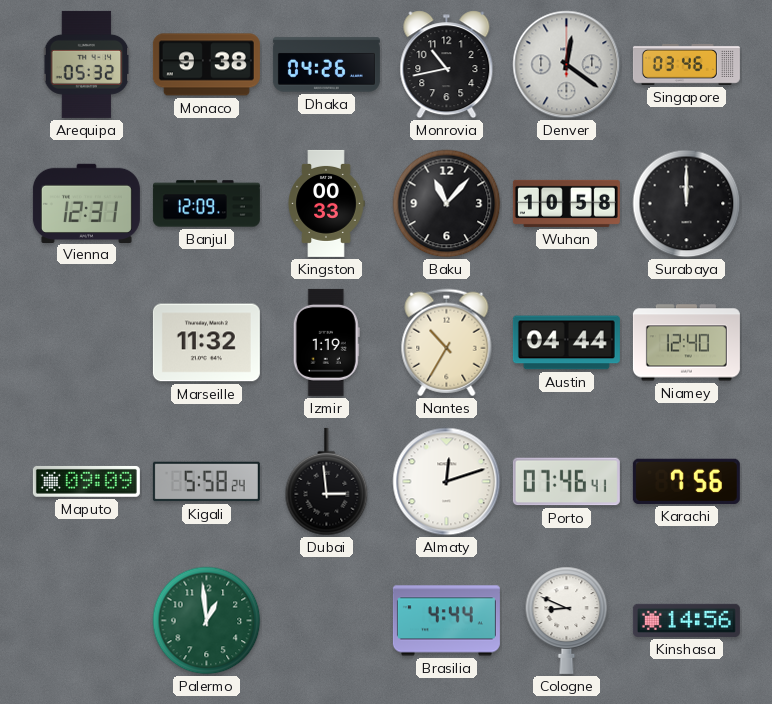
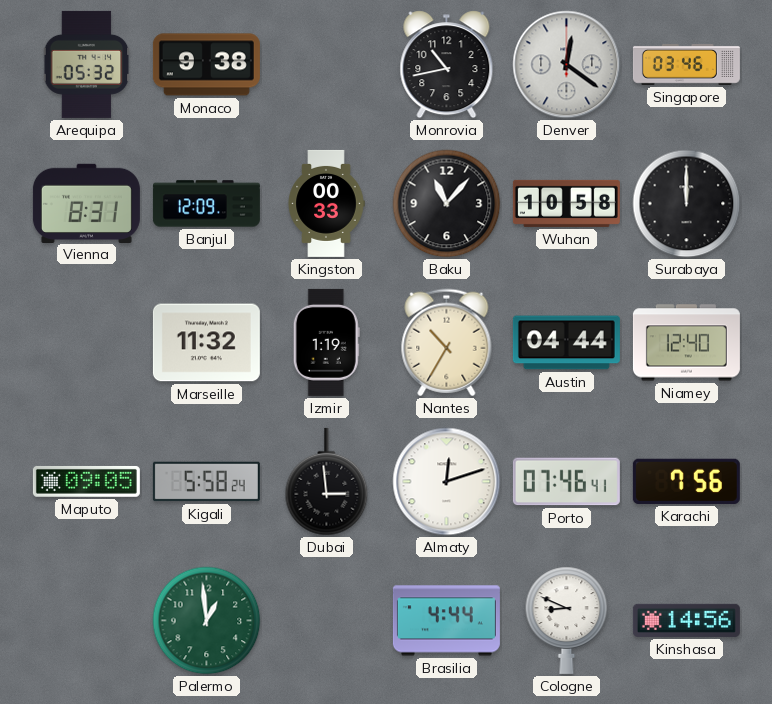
Dhaka: 04:26 -> none (326, 65)
Vienna: 12:31 -> 8:31 (86, 203)
Maputo: 09:09 -> 09:05 (86, 481)
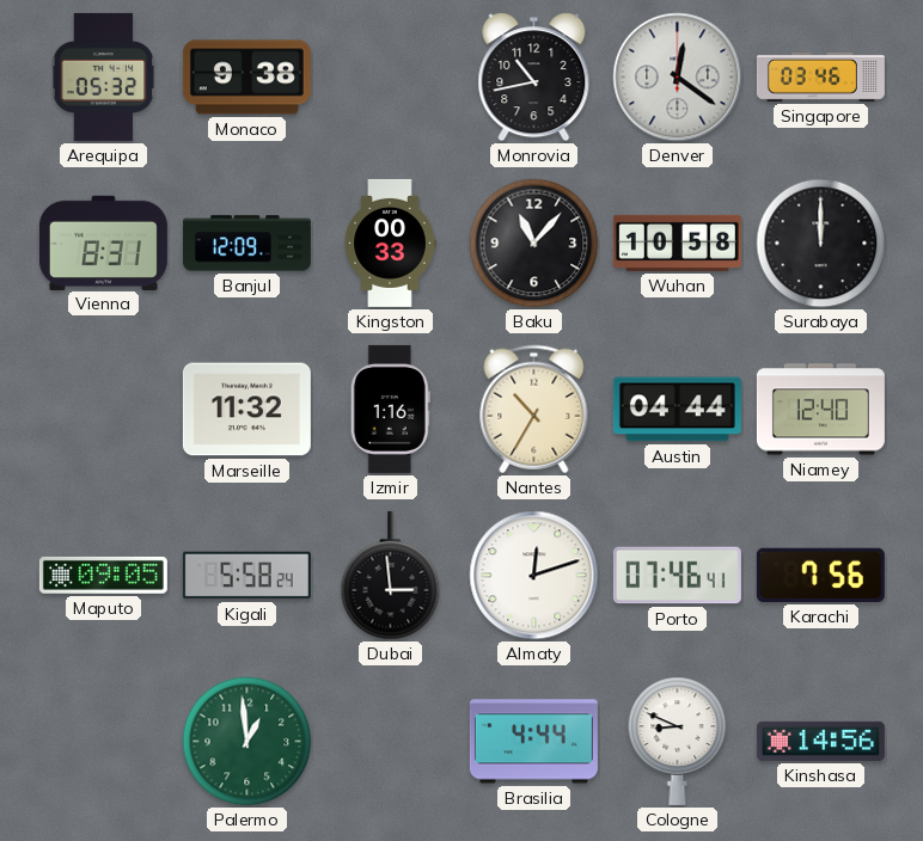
Izmir: 1:19 -> 1:16 (390, 409)
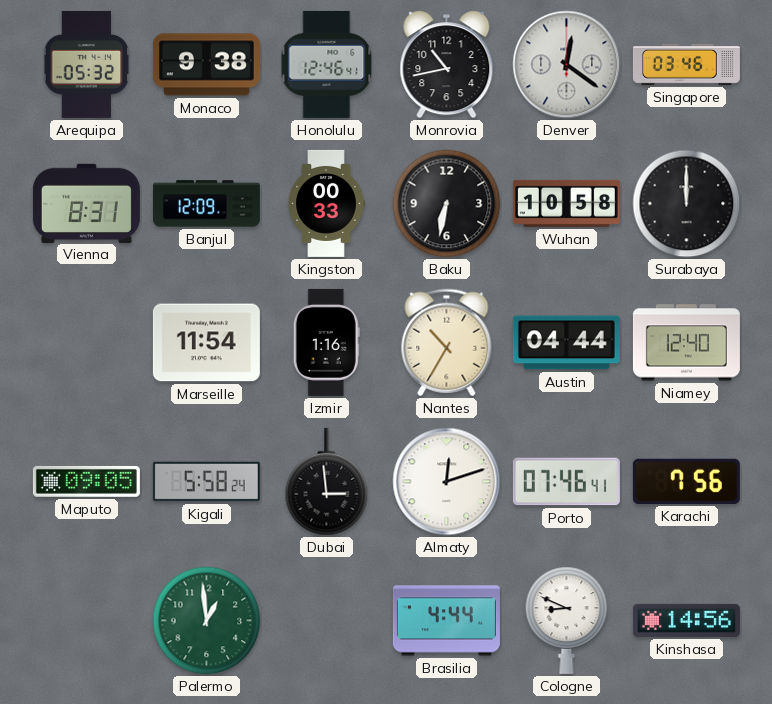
Honolulu: none -> 12:46 (327, 64)
Baku: 11:07 -> 6:32 (447, 204)
Marseille: 11:32 -> 11:54 (206, 343)
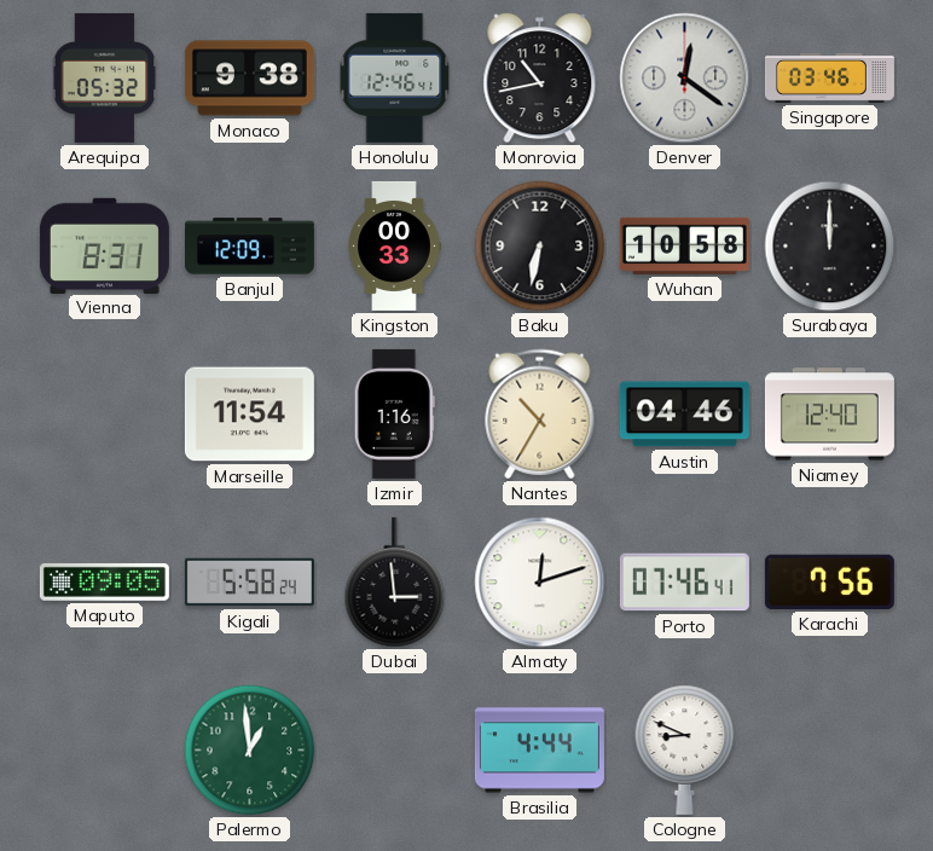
Austin: 04:44 -> 04:46 (684, 415)
Kinshasa: 14:56 -> none (686, 620)
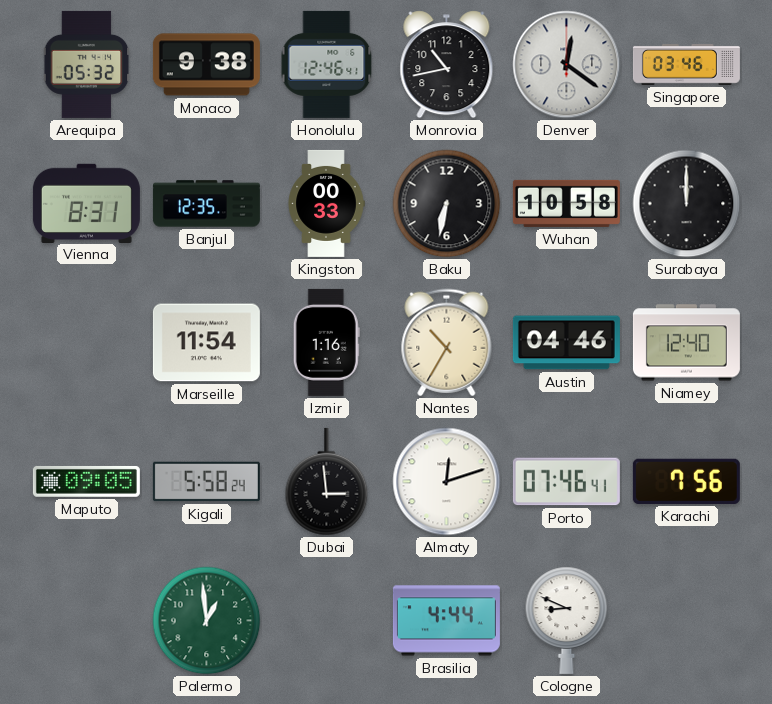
Banjul: 12:09 -> 12:35 (206, 204)
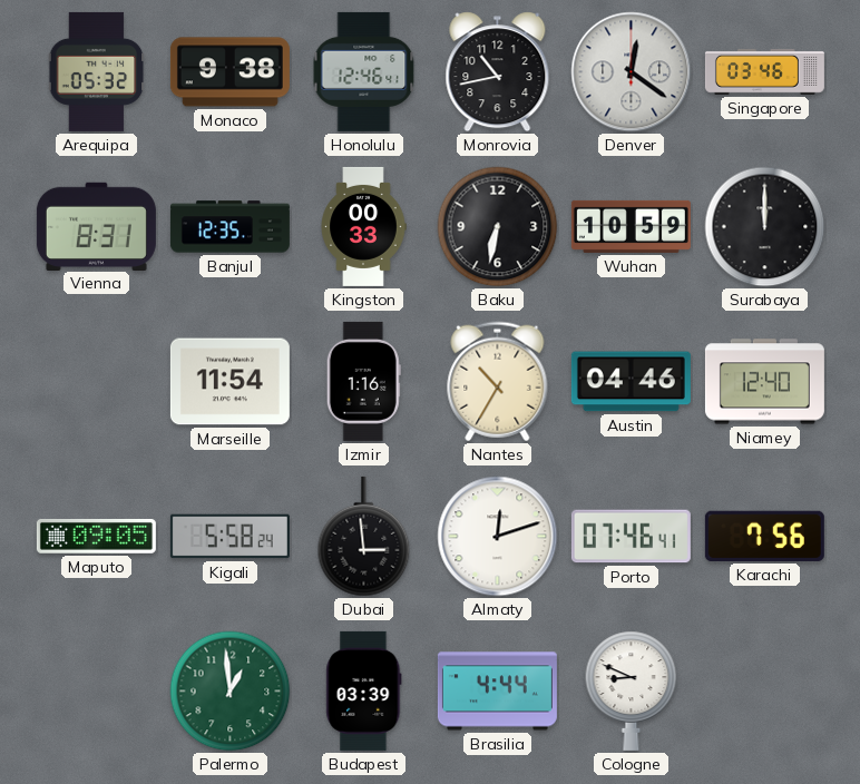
Wuhan: 10:58 -> 10:59 (631, 226)
Budapest: none -> 03:39 (364, 690)
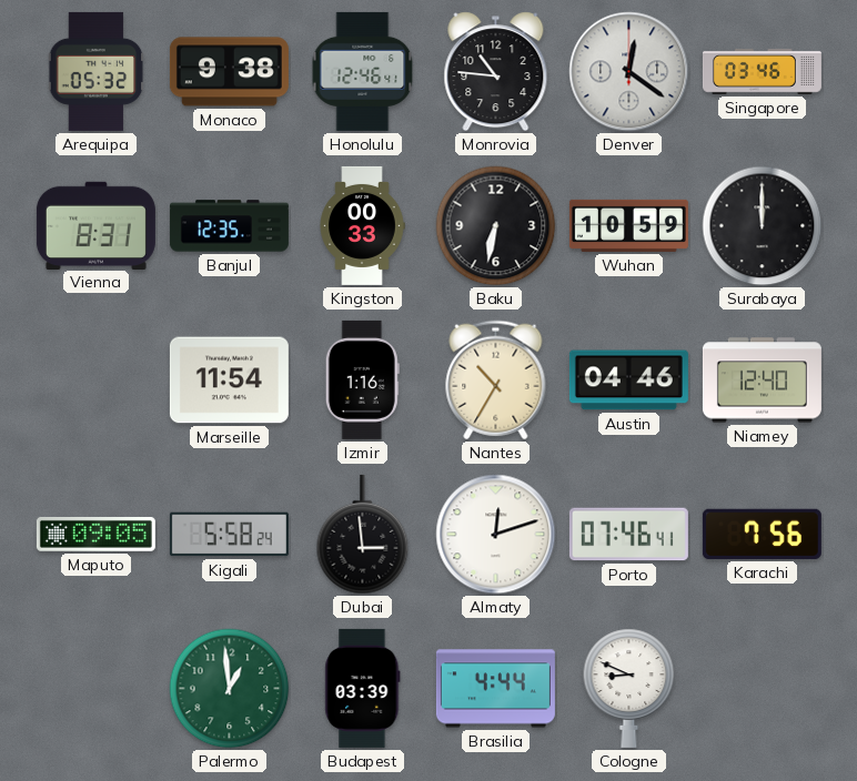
Monrovia: 10:43 -> 10:46 (496, 72)
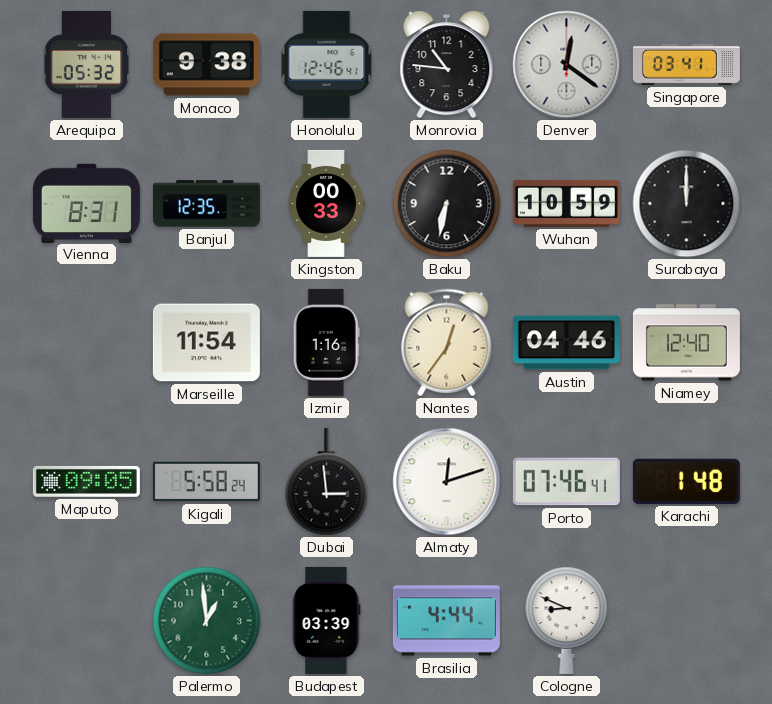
Singapore: 03:46 -> 03:41 (686, 64)
Nantes: 10:35 -> 12:36 (447, 343)
Karachi: 7:56 -> 1:48 (686, 481)
